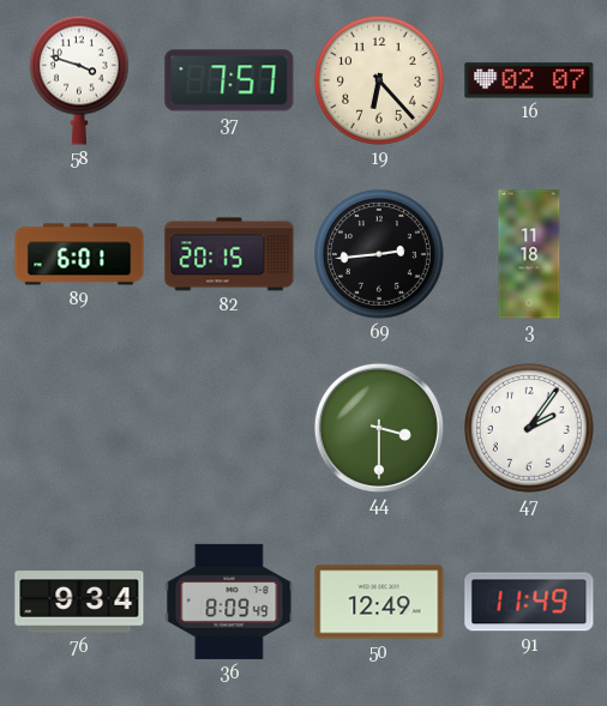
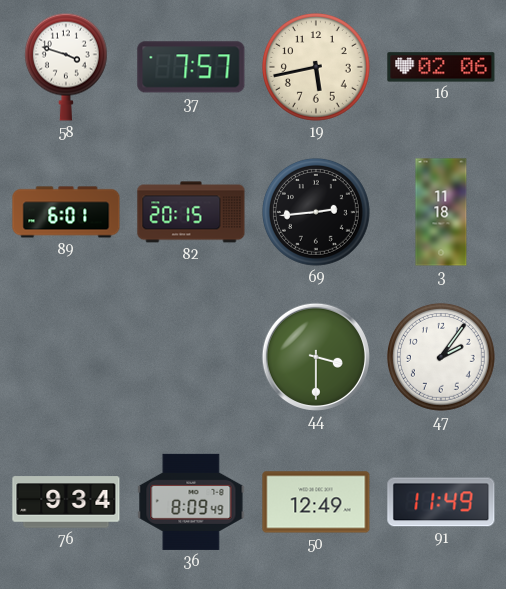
19: 6:23 -> 5:43 (316, 67)
16: 02:07 -> 02:06 (441, 67)
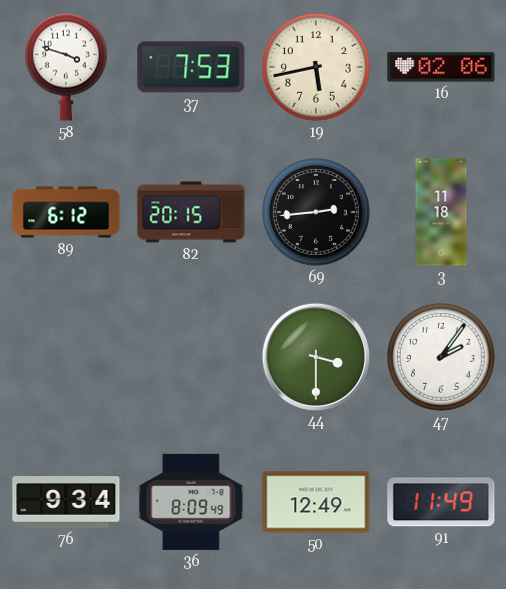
37: 7:57 -> 7:53 (191, 67)
89: 6:01 -> 6:12 (66, 212)
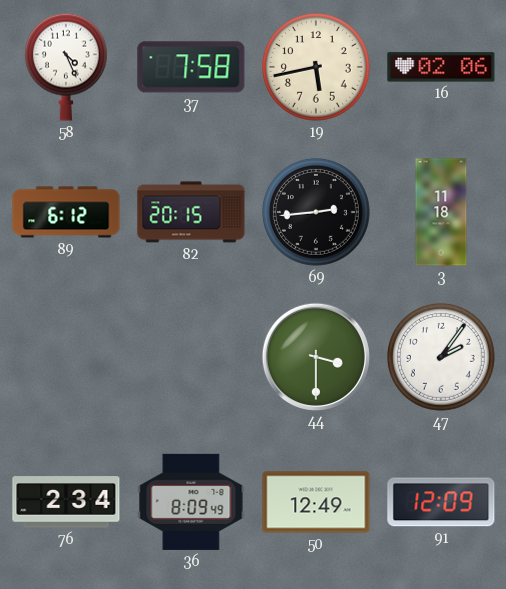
58: 3:48 -> 4:26 (66, 67)
37: 7:53 -> 7:58 (191, 67)
76: 9:34 -> 2:34 (66, 502)
91: 11:49 -> 12:09 (441, 502)
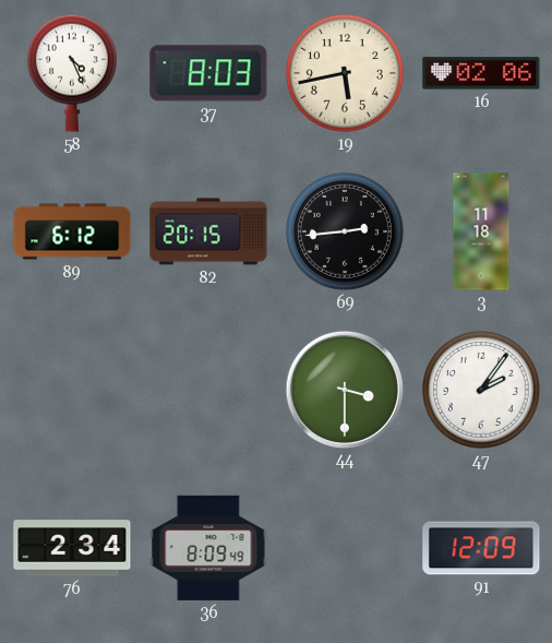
37: 7:58 -> 8:03 (208, 73)
50: 12:49 -> none (316, 502)
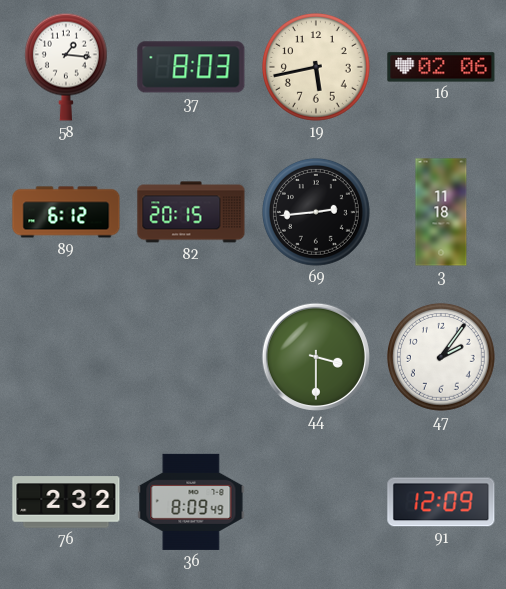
58: 4:26 -> 1:16 (66, 67)
76: 2:34 -> 2:32 (66, 502)
